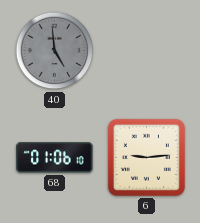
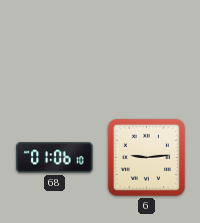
40: 4:59 -> none (55, 51)
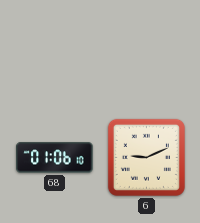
6: 9:14 -> 9:11 (146, 157)
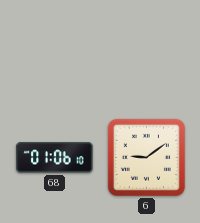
6: 9:11 -> 9:09 (146, 157)
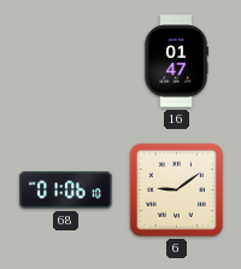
16: none -> 01:47 (176, 62)
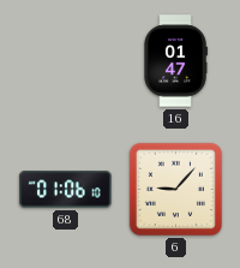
6: 9:09 -> 9:07 (175, 189)
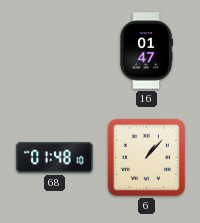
68: 01:06 -> 01:48 (55, 158)
6: 9:07 -> 1:07 (146, 157)
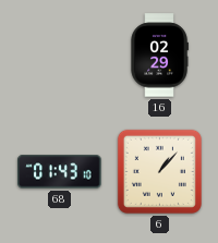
16: 01:47 -> 02:29 (159, 56)
68: 01:48 -> 01:43 (60, 172)
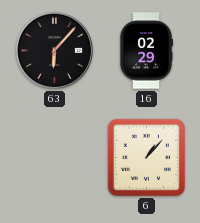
63: none -> 6:07 (54, 50)
68: 01:43 -> none (60, 172)
